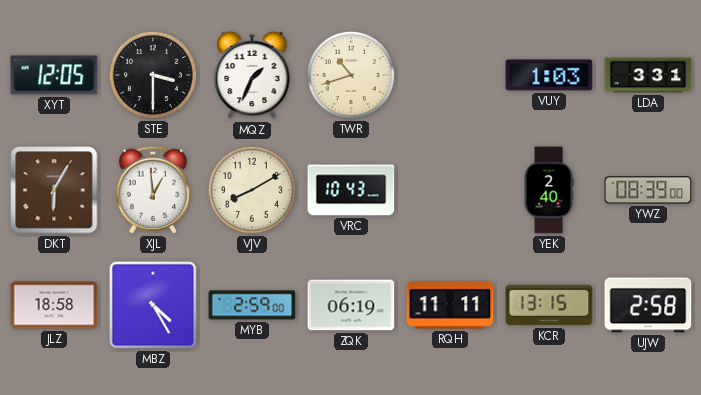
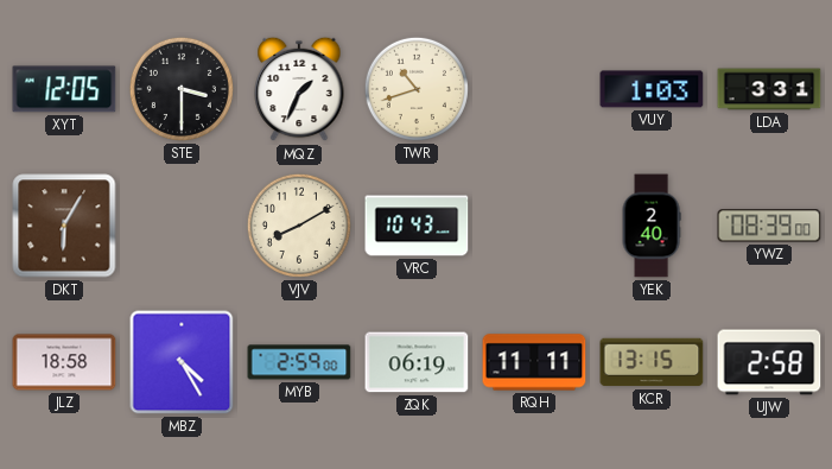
XJL: 12:59 -> none (153, 190)
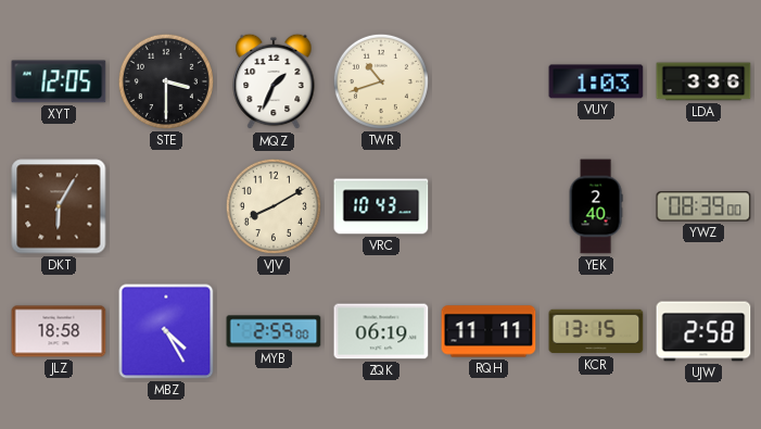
LDA: 3:31 -> 3:36 (703, 81)
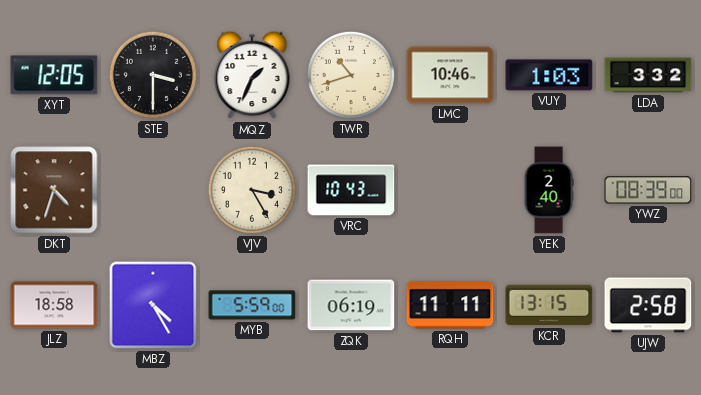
LMC: none -> 10:46 (450, 75)
LDA: 3:36 -> 3:32 (648, 75)
DKT: 6:05 -> 4:33 (54, 190)
VJV: 8:10 -> 3:25 (252, 190)
MYB: 2:59 -> 5:59 (252, 305)
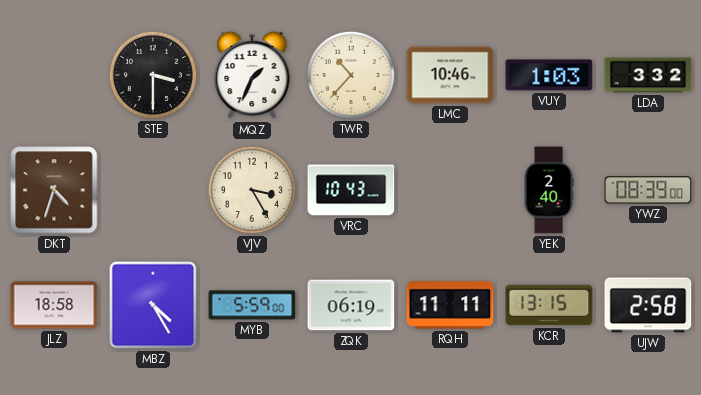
XYT: 12:05 -> none (54, 75)
TWR: 10:42 -> 10:37 (351, 75)
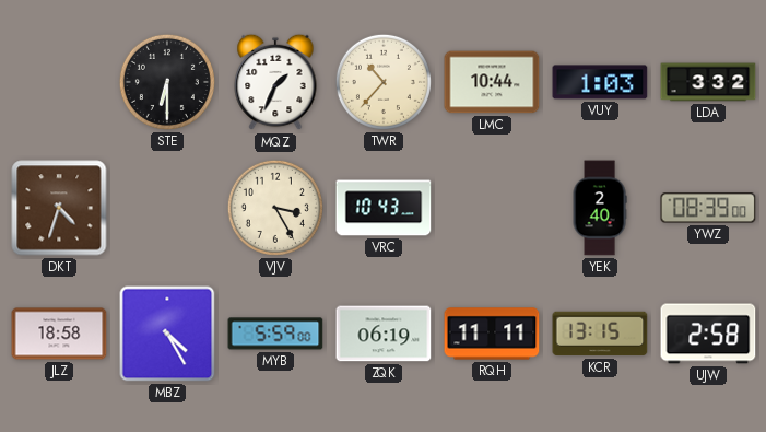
STE: 3:30 -> 6:30 (167, 82)
LMC: 10:46 -> 10:44 (492, 82)
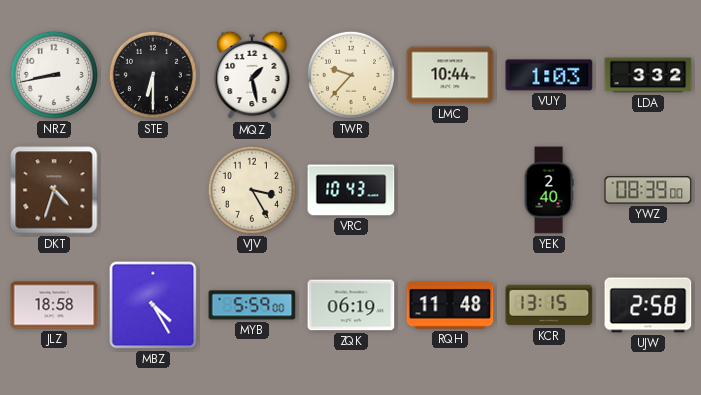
NRZ: none -> 8:43 (54, 75)
MQZ: 1:34 -> 1:28 (252, 75)
TWR: 10:37 -> 9:37 (351, 75)
RQH: 11:11 -> 11:48 (450, 305)
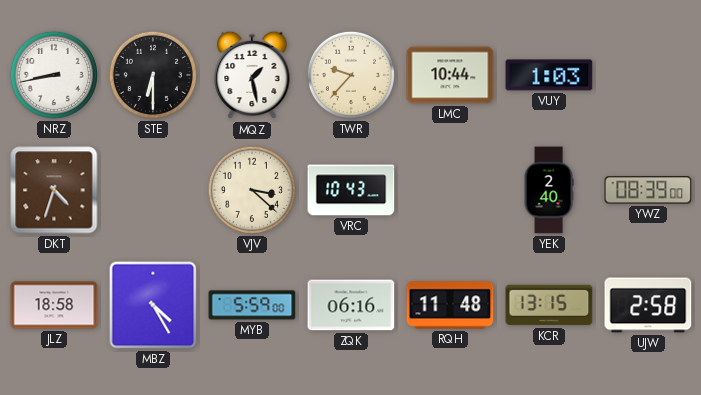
LDA: 3:32 -> none (648, 75)
VJV: 3:25 -> 3:22 (252, 190)
ZQK: 06:19 -> 06:16 (351, 305)
